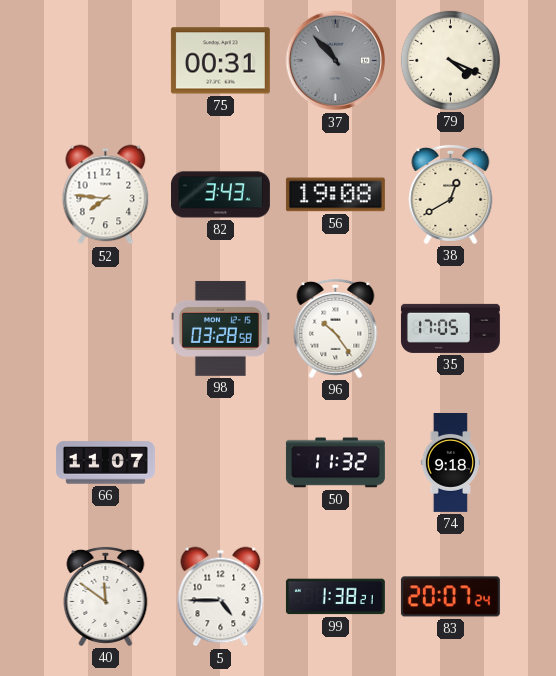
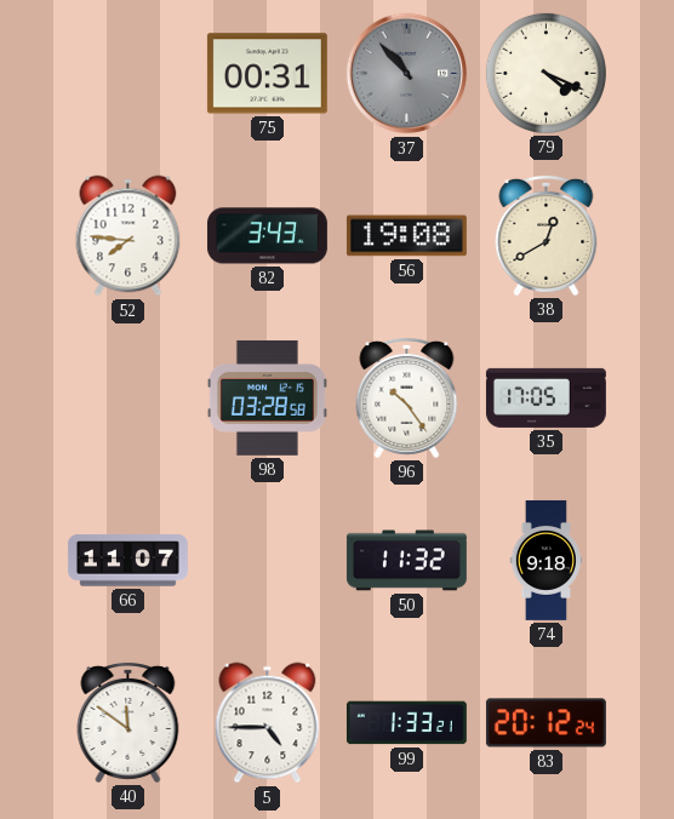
99: 1:38 -> 1:33 (406, 723)
83: 20:07 -> 20:12 (546, 723)
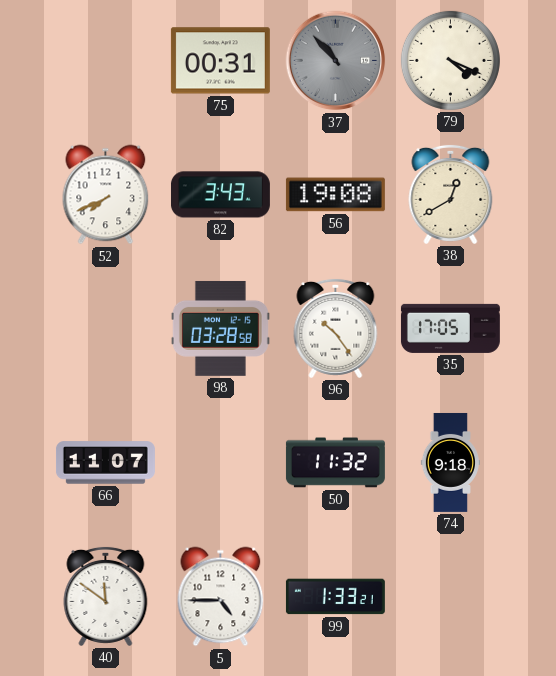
52: 7:46 -> 7:41 (106, 195)
83: 20:12 -> none (546, 723)
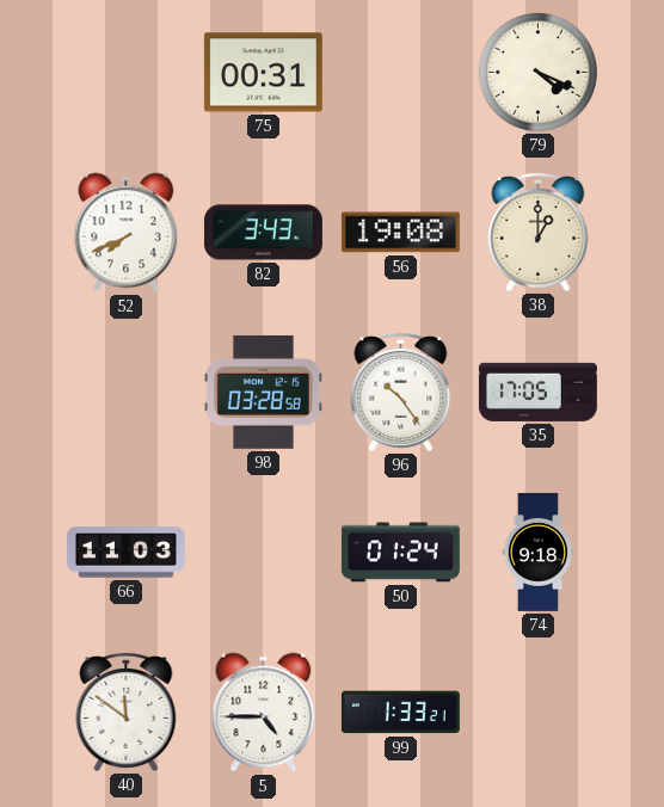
37: 10:53 -> none (336, 61)
38: 12:40 -> 1:00 (539, 232)
66: 11:07 -> 11:03 (125, 553)
50: 11:32 -> 01:24 (400, 553)
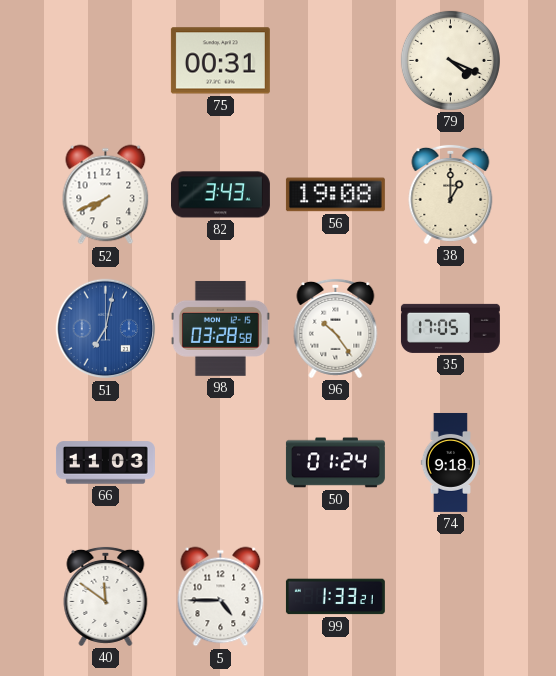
51: none -> 7:02 (106, 329)
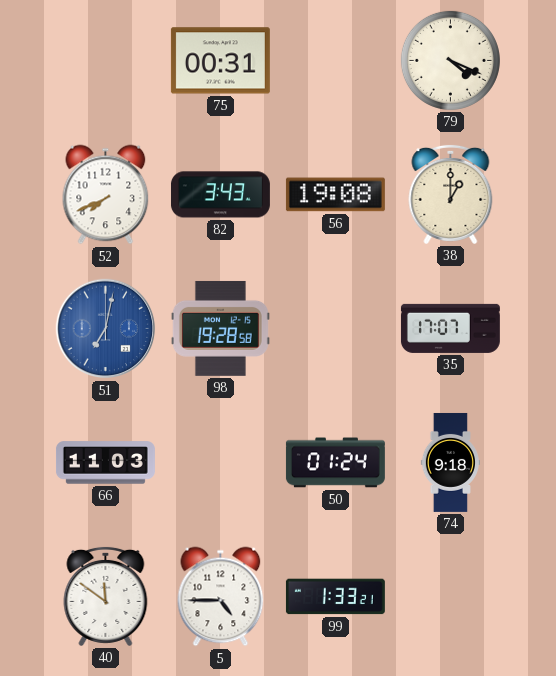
98: 03:28 -> 19:28 (220, 328)
96: 10:24 -> none (336, 328)
35: 17:05 -> 17:07 (450, 328)
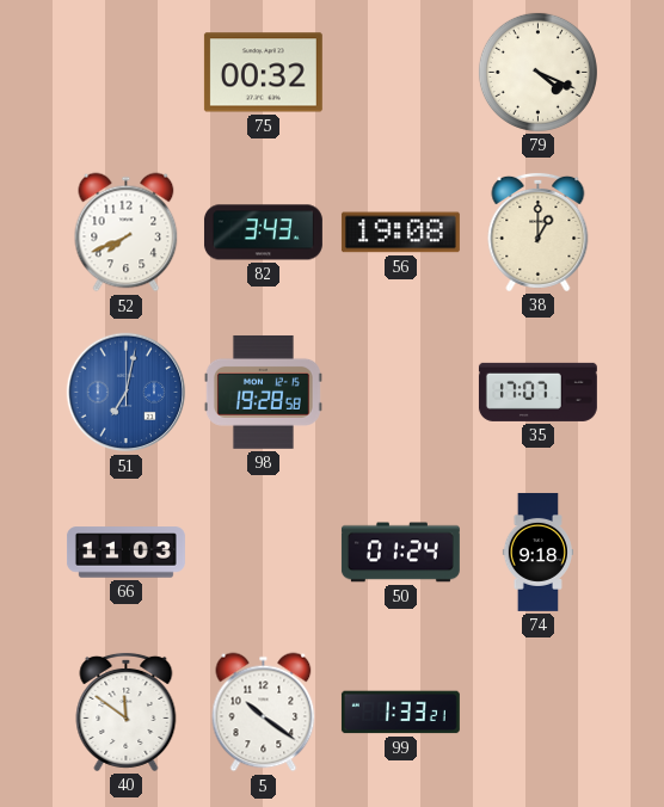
75: 00:31 -> 00:32 (263, 73)
5: 4:45 -> 10:21 (264, 713)
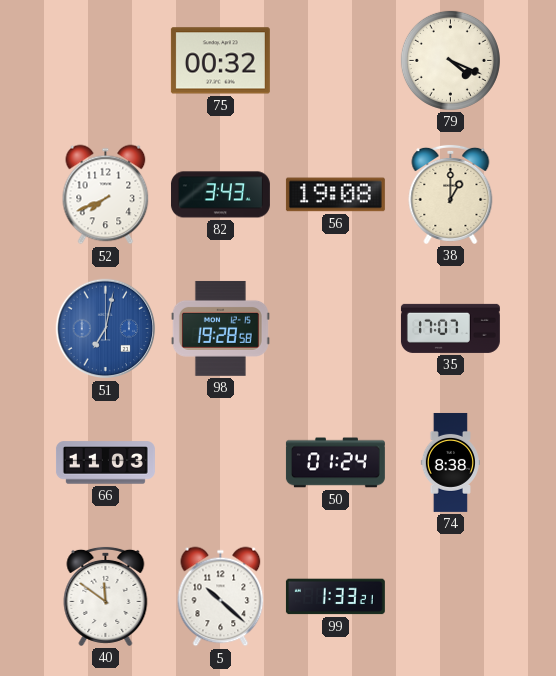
74: 9:18 -> 8:38 (450, 462)
5: 10:21 -> 10:22 (221, 597)
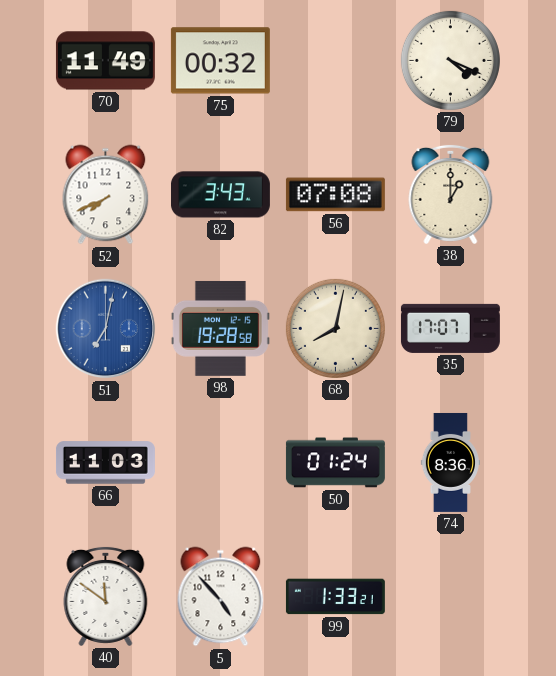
70: none -> 11:49 (105, 61)
56: 19:08 -> 07:08 (335, 195)
68: none -> 8:02 (335, 328)
74: 8:38 -> 8:36 (450, 462)
5: 10:22 -> 4:53 (221, 597)
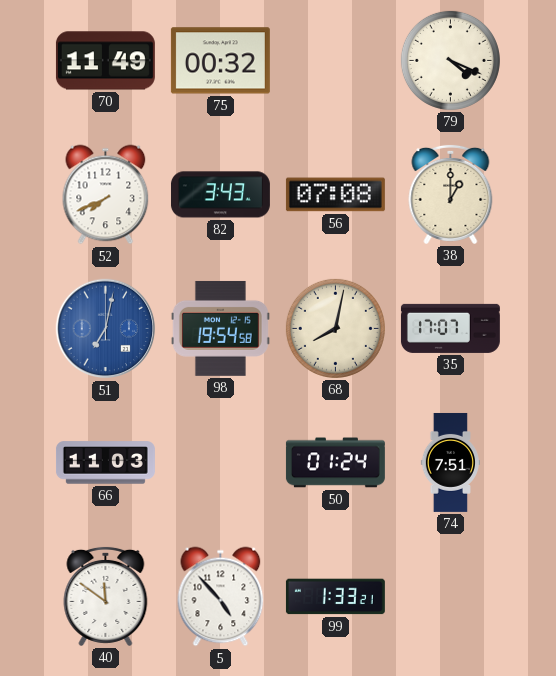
98: 19:28 -> 19:54 (220, 328)
74: 8:36 -> 7:51 (450, 462)
